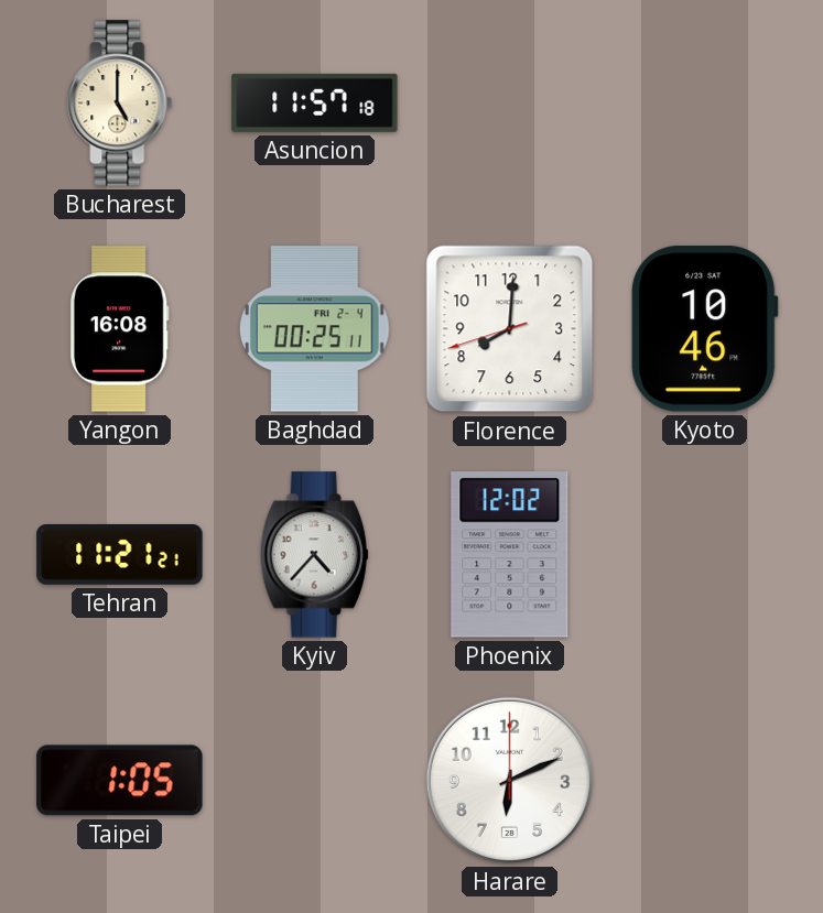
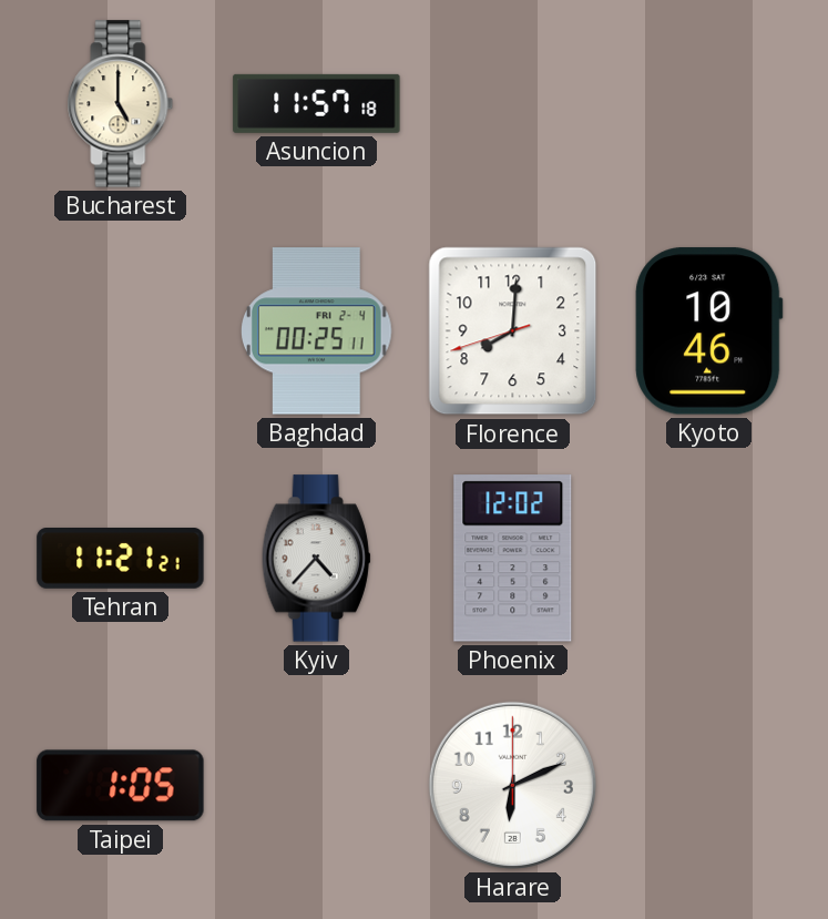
Yangon: 16:08 -> none (119, 329)
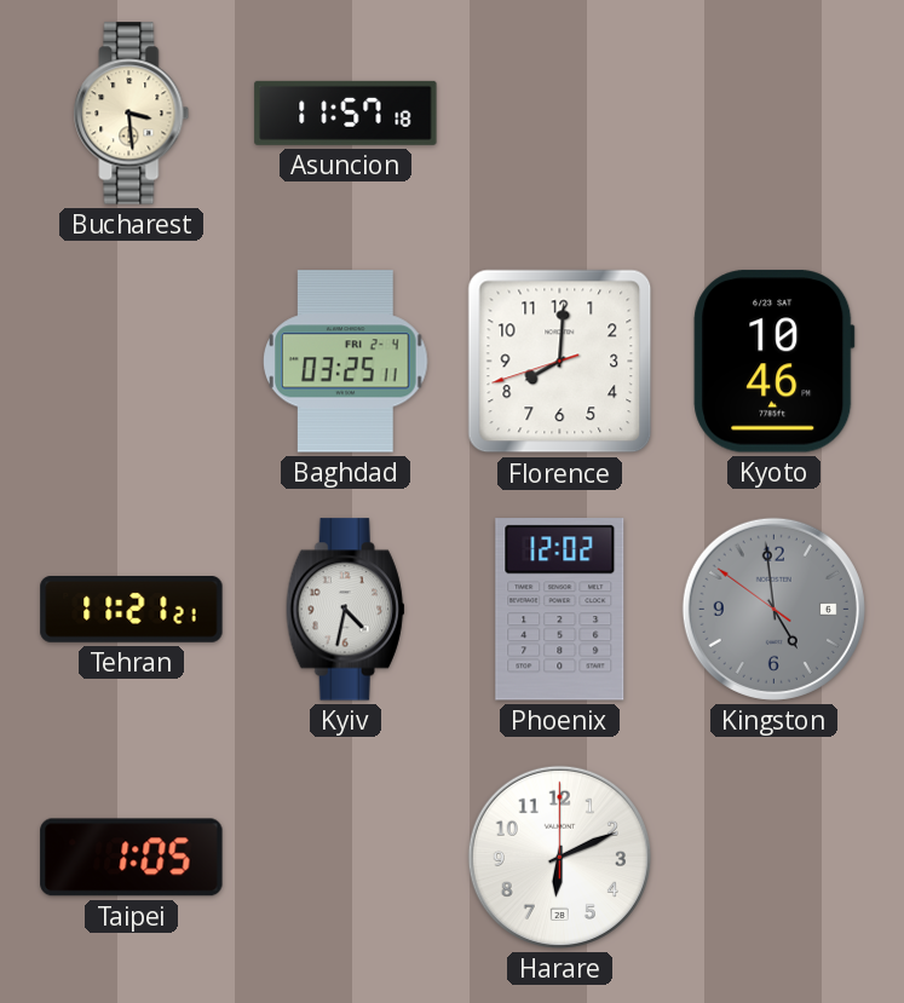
Bucharest: 5:00 -> 3:29 (132, 114)
Baghdad: 00:25 -> 03:25 (346, 362)
Kyiv: 4:37 -> 4:32 (345, 610)
Kingston: none -> 4:58 (773, 609)
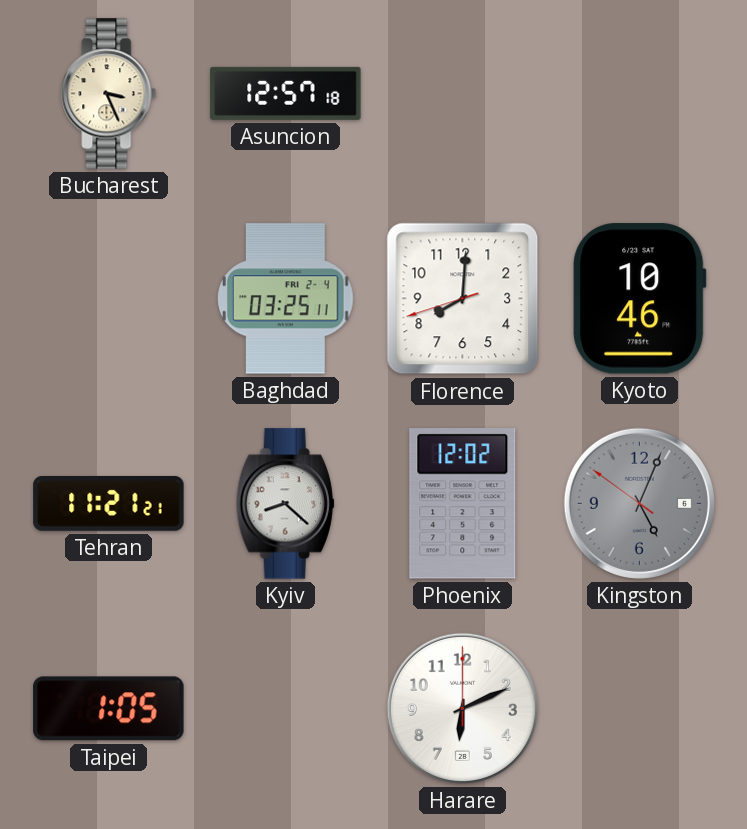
Bucharest: 3:29 -> 3:26 (109, 94)
Asuncion: 11:57 -> 12:57 (286, 93)
Kyiv: 4:32 -> 8:22 (285, 504)
Kingston: 4:58 -> 5:03 (639, 503)
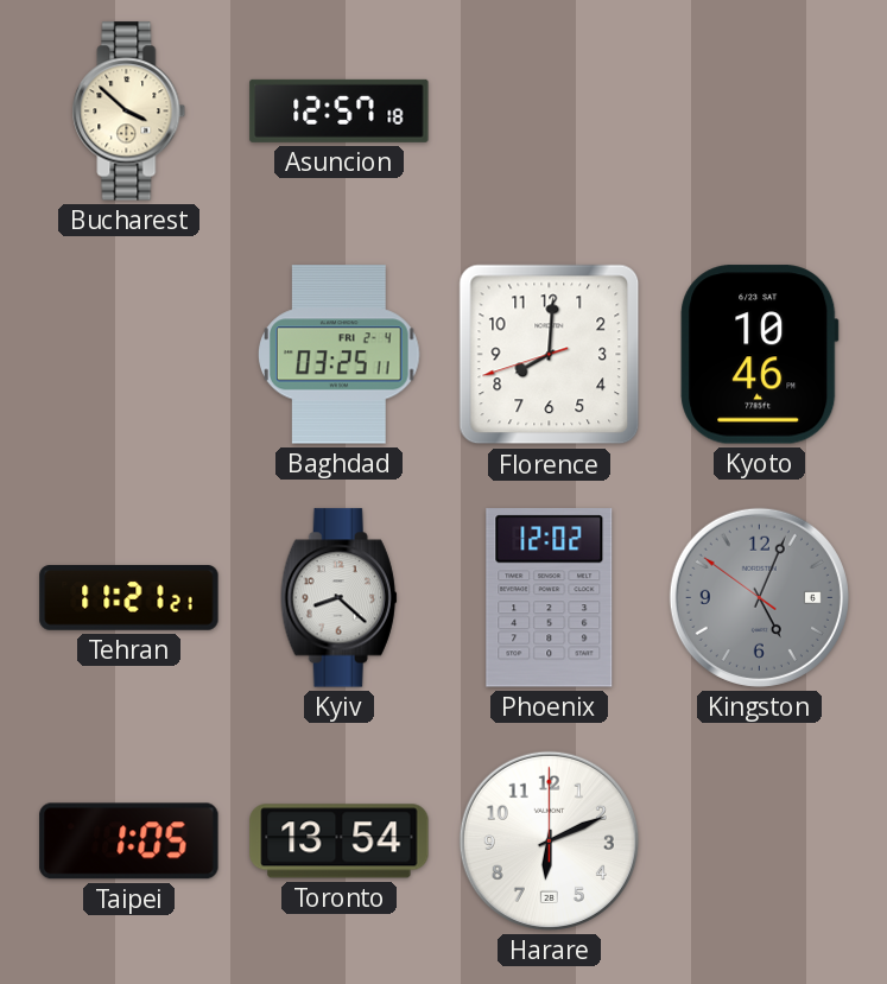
Bucharest: 3:26 -> 3:52 (129, 112)
Toronto: none -> 13:54 (340, 842)
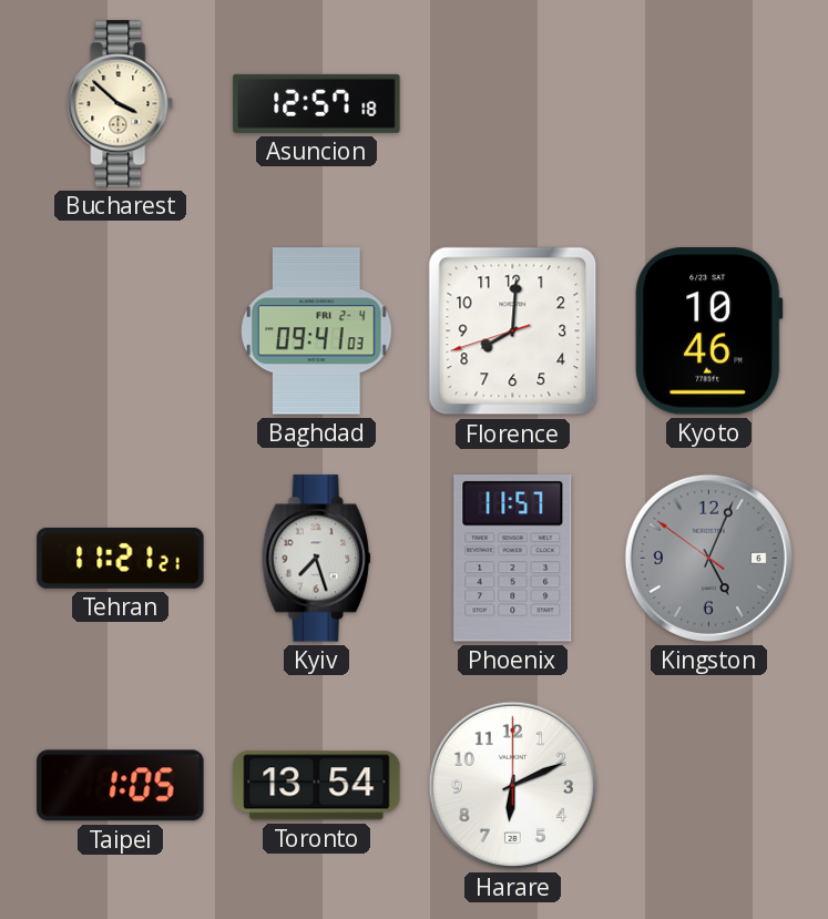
Baghdad: 03:25 -> 09:41 (317, 331)
Kyiv: 8:22 -> 7:27 (316, 559)
Phoenix: 12:02 -> 11:57 (513, 559)
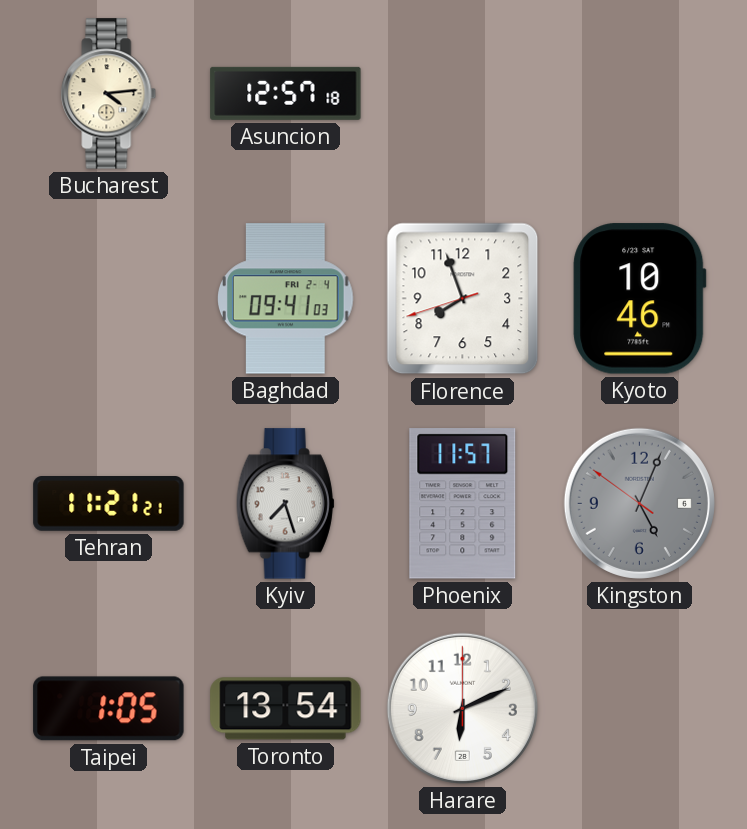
Bucharest: 3:52 -> 4:14 (109, 94)
Florence: 8:00 -> 7:56 (463, 299)
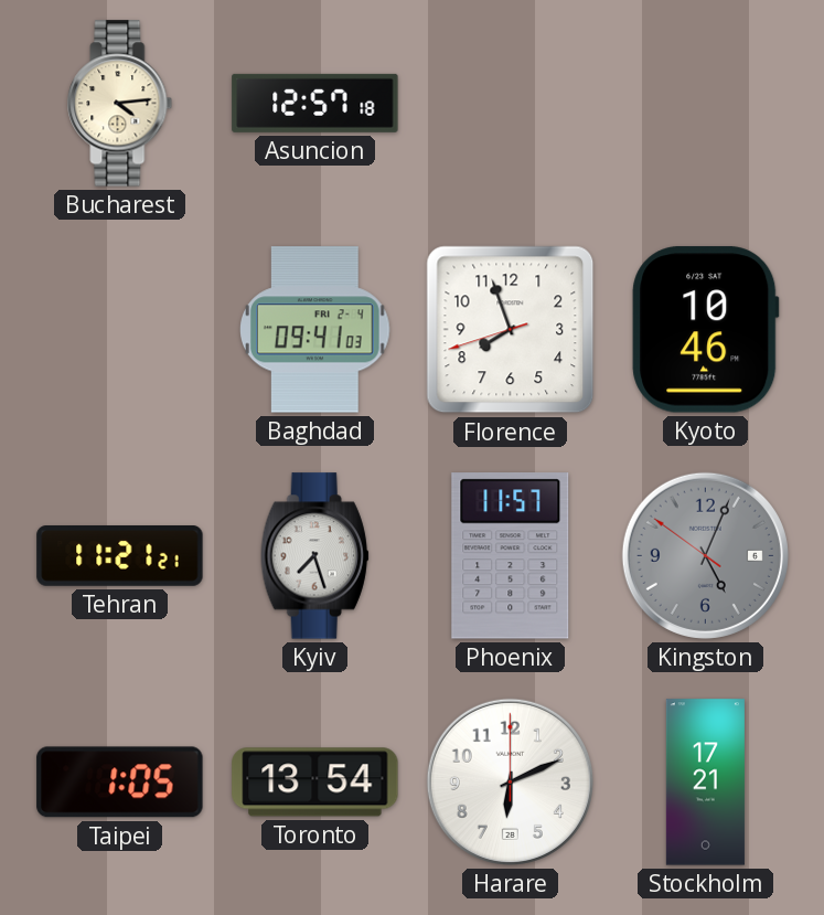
Stockholm: none -> 17:21 (705, 783)
